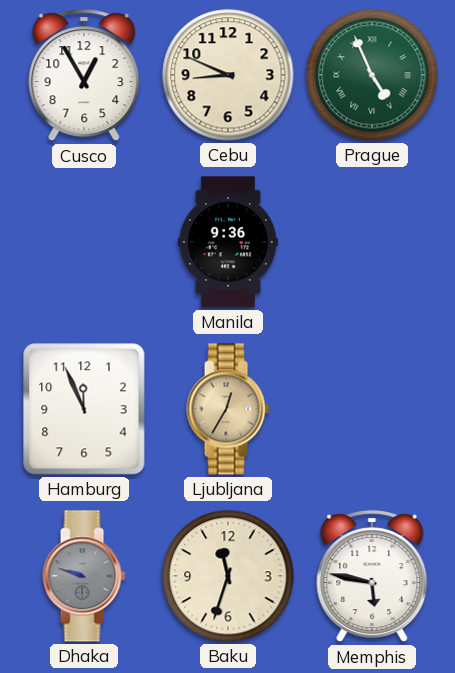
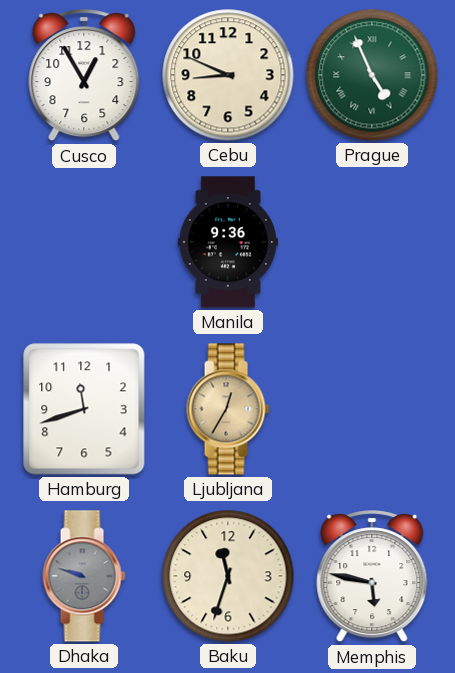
Hamburg: 11:56 -> 11:42 (84, 409)
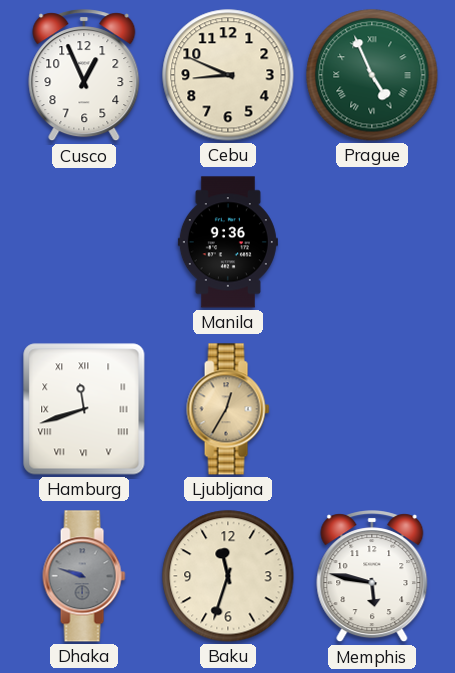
Cusco: 12:55 -> 12:56 (84, 76)
Hamburg numerals: Arabic -> Roman (84, 409)
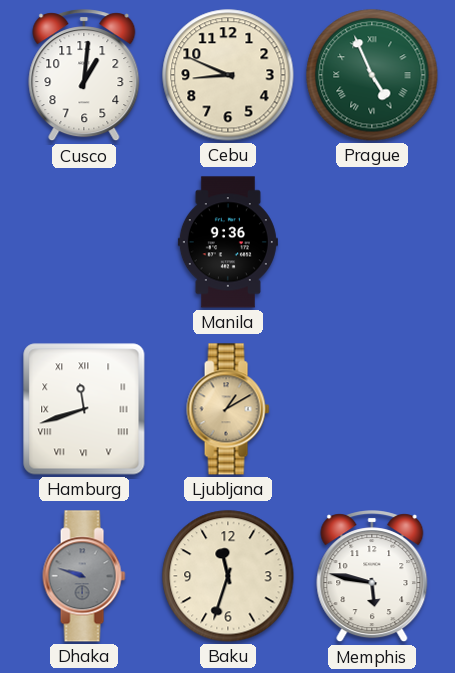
Cusco: 12:56 -> 1:01 (84, 76)
Ljubljana: 12:35 -> 1:10 (228, 409)
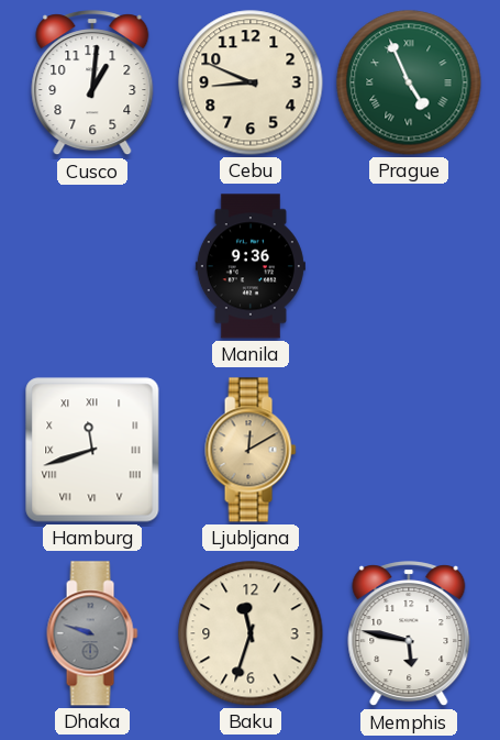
Ljubljana: 1:10 -> 12:10 (251, 450)
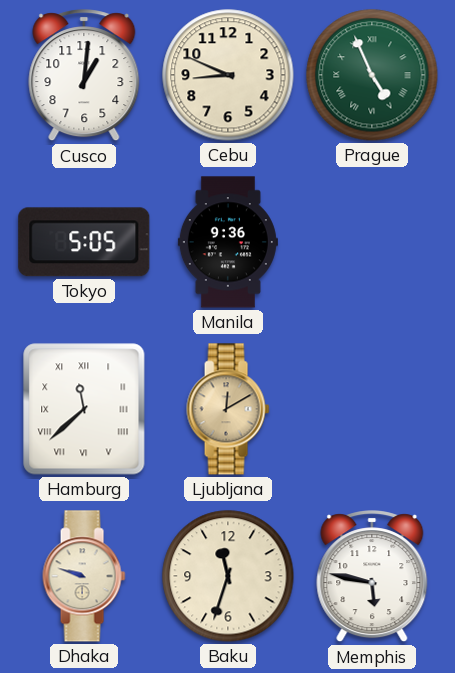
Tokyo: none -> 5:05 (84, 242)
Hamburg: 11:42 -> 11:38 (84, 409)
Dhaka dial: grey -> cream (84, 576)
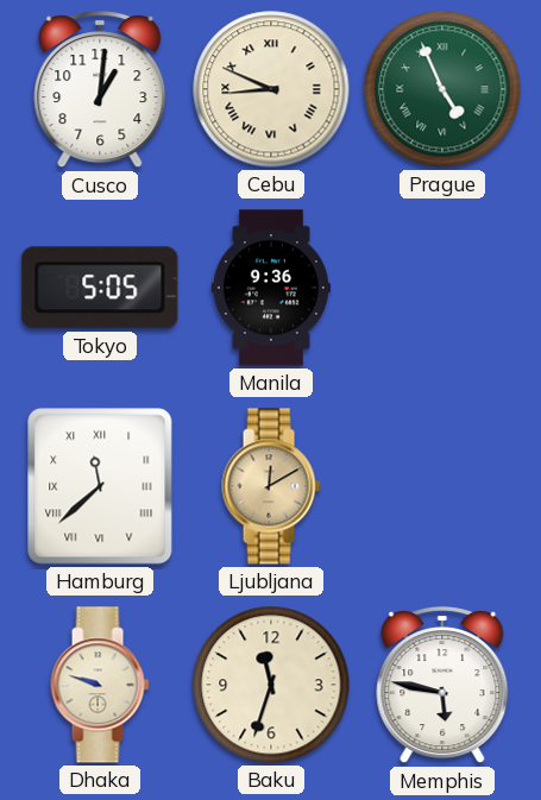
Cebu numerals: Arabic -> Roman (271, 89)
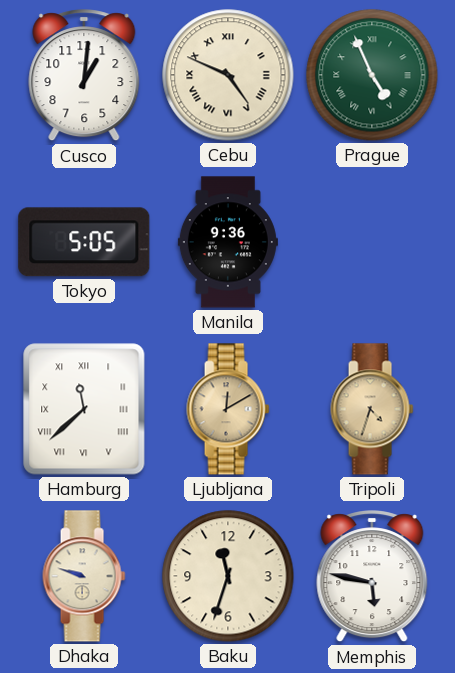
Cebu: 8:49 -> 4:49 (228, 75)
Tripoli: none -> 4:33 (372, 409)
